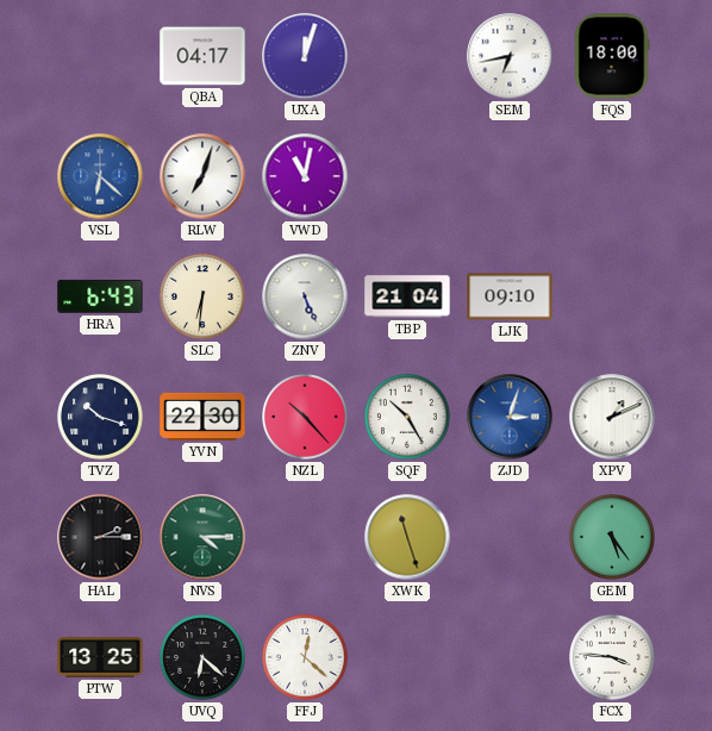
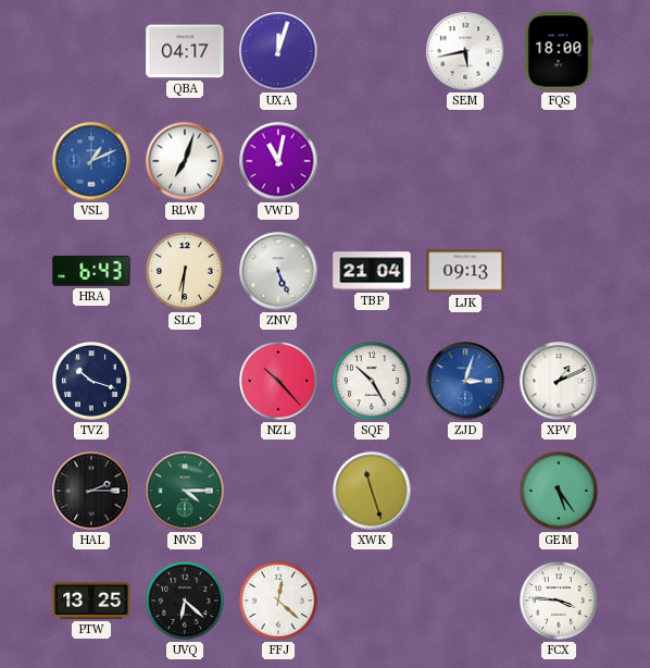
SEM: 6:43 -> 5:43 (465, 51)
VSL: 6:22 -> 1:11 (91, 161)
LJK: 09:10 -> 09:13 (465, 271)
YVN: 22:30 -> none (202, 417)
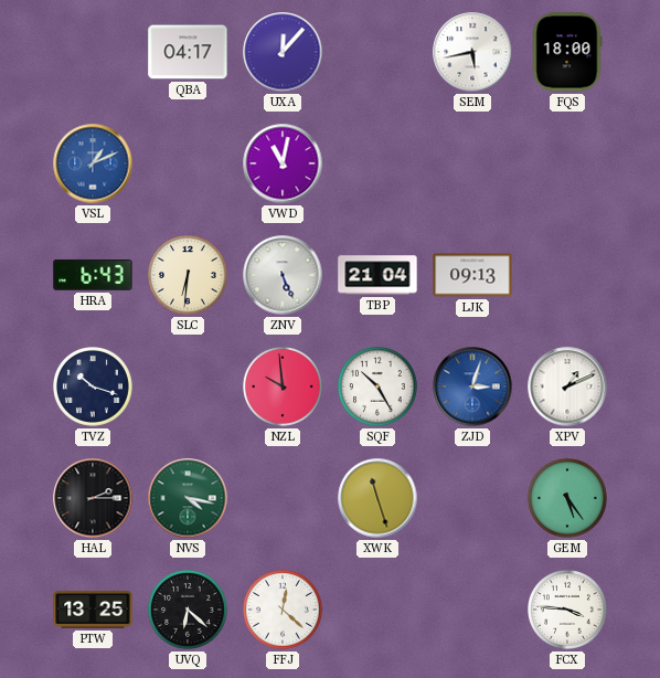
UXA: 12:03 -> 12:07 (283, 52)
RLW: 7:03 -> none (185, 161)
NZL: 10:23 -> 9:59 (284, 388)
NVS: 4:15 -> 4:17 (188, 498)
